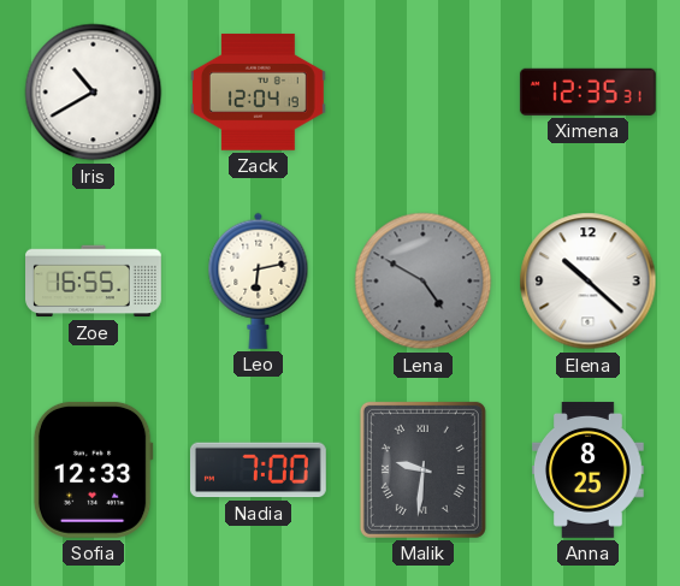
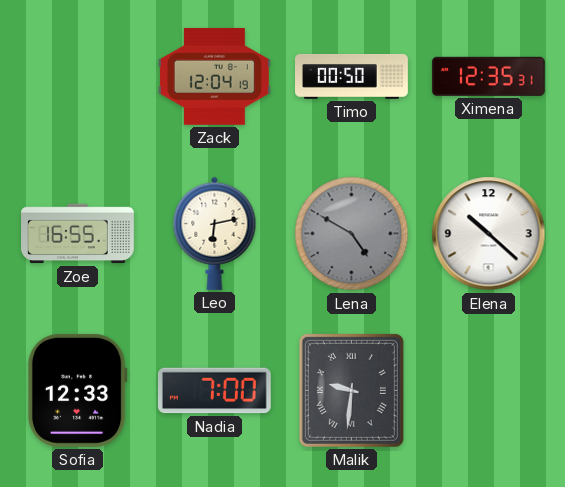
Iris: 10:40 -> none (94, 93)
Timo: none -> 00:50 (352, 76)
Anna: 8:25 -> none (589, 469)
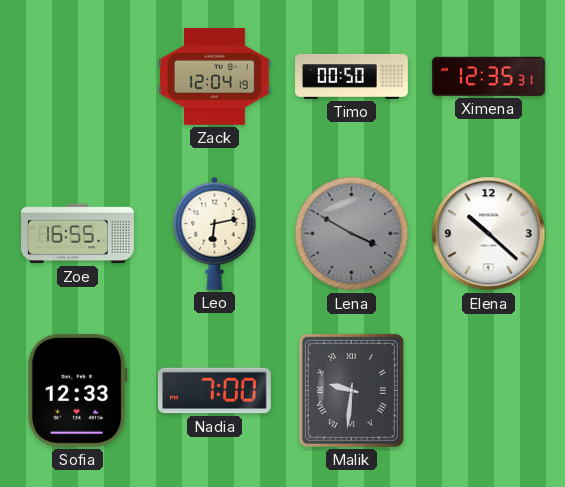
Lena: 4:50 -> 3:50 (352, 234)
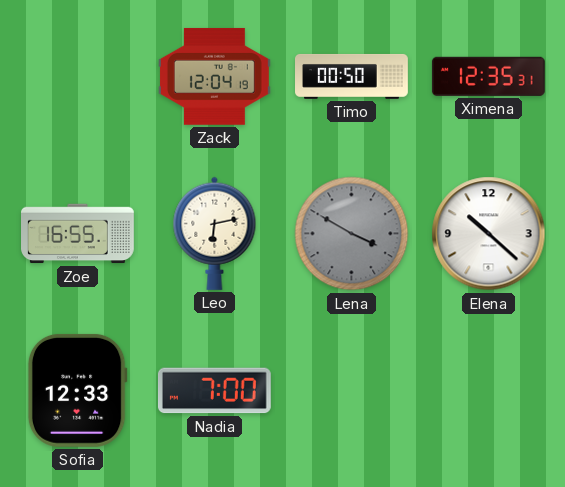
Malik: 9:31 -> none (351, 390)
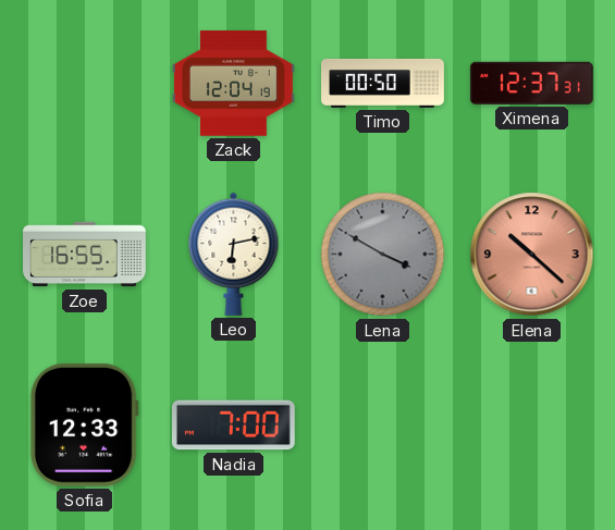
Ximena: 12:35 -> 12:37 (531, 83)
Elena dial: white -> salmon (532, 255)
